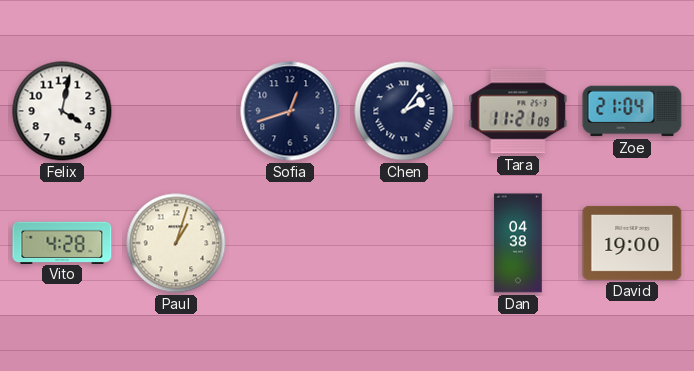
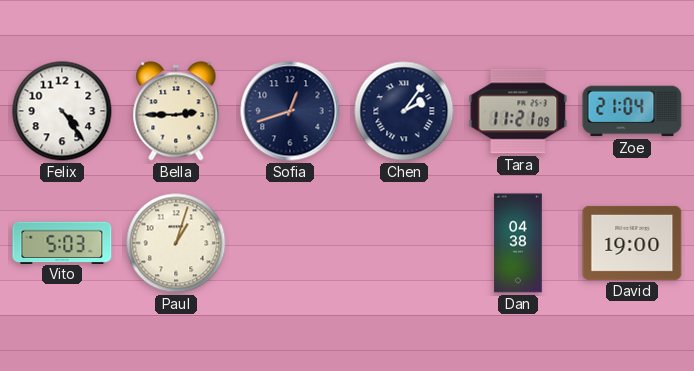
Felix: 4:02 -> 4:24 (62, 111)
Bella: none -> 2:45 (176, 111)
Vito: 4:28 -> 5:03 (62, 242)
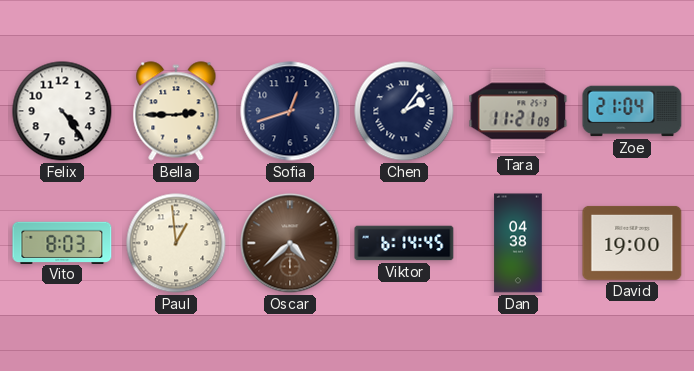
Vito: 5:03 -> 8:03 (62, 242)
Paul: 1:03 -> 12:59 (176, 243)
Oscar: none -> 4:38 (290, 243)
Viktor: none -> 6:14 (404, 243)
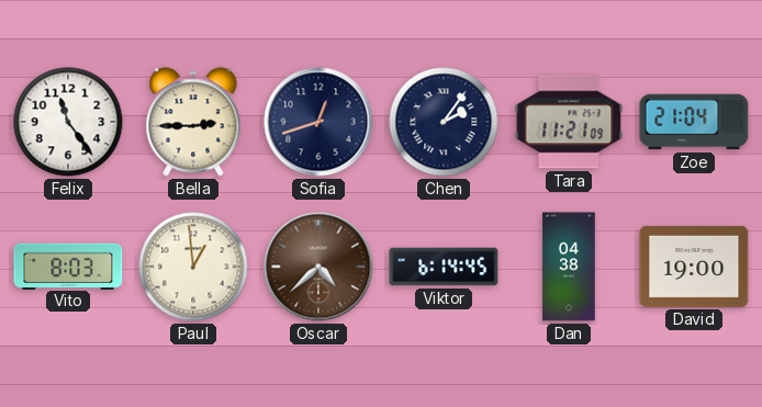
Felix: 4:24 -> 11:24 (68, 122)
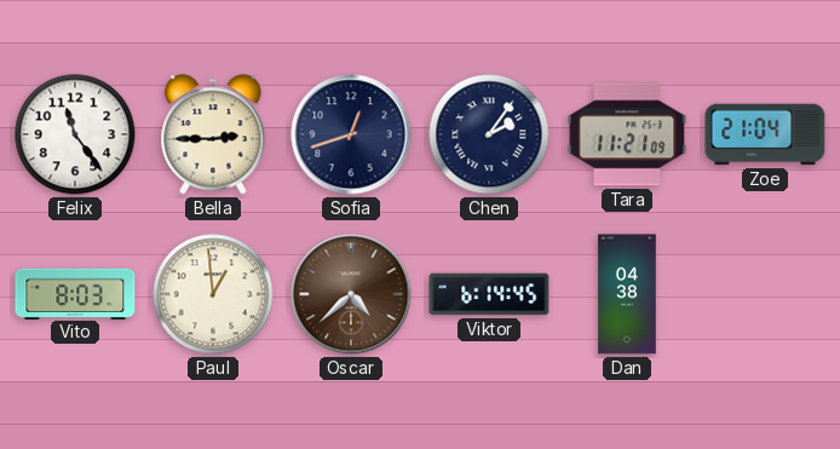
David: 19:00 -> none (694, 267)
